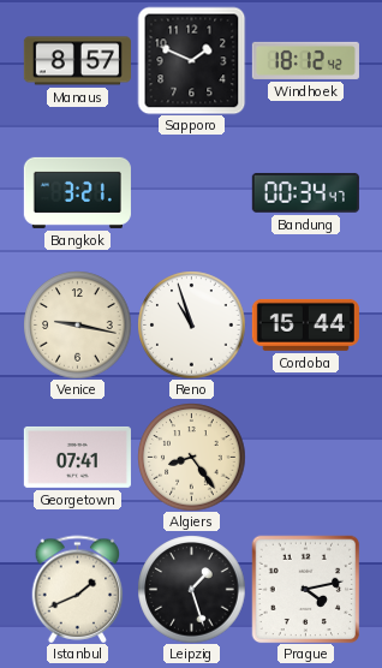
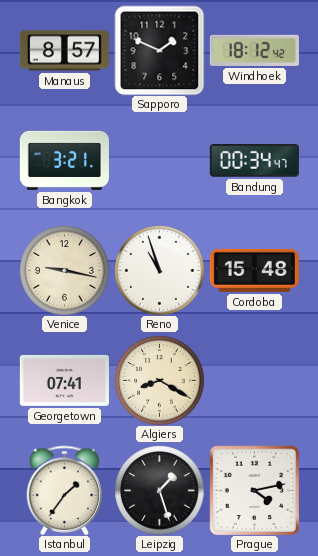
Cordoba: 15:44 -> 15:48 (254, 270)
Algiers: 8:24 -> 8:20 (159, 380)
Istanbul: 1:41 -> 1:36 (65, 490)
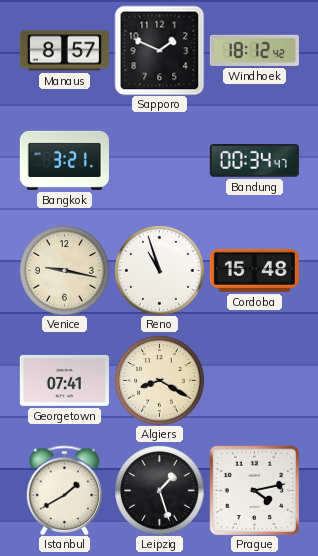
Istanbul: 1:36 -> 1:40 (65, 490)
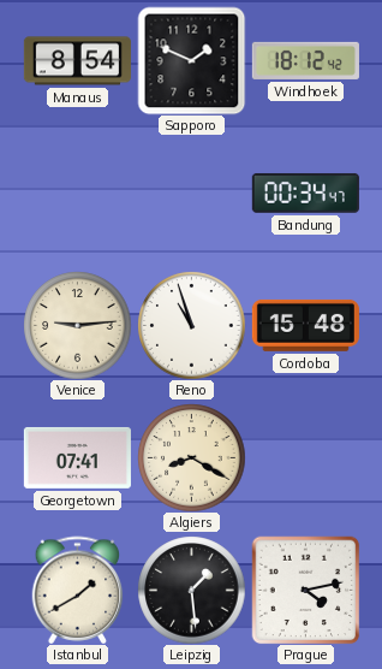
Manaus: 8:57 -> 8:54 (77, 61)
Bangkok: 3:21 -> none (64, 160)
Venice: 9:17 -> 9:14 (77, 325)
Leipzig: 1:27 -> 1:29 (191, 590)
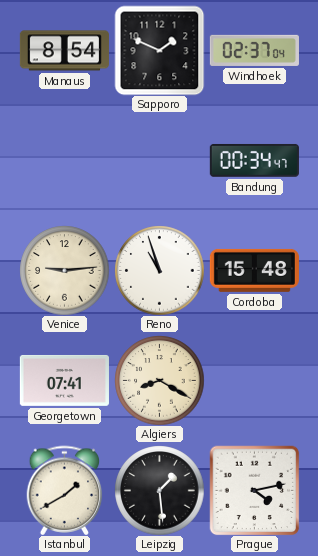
Windhoek: 18:12 -> 02:37 (254, 50)
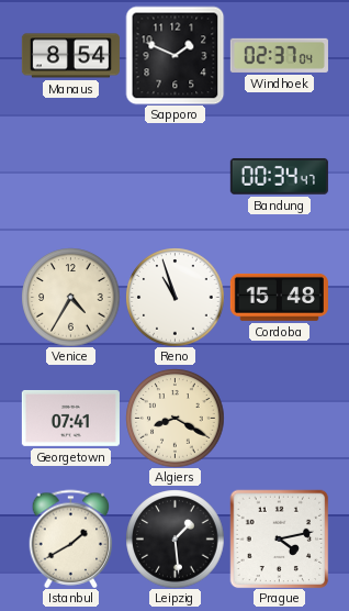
Venice: 9:14 -> 4:35 (70, 297)
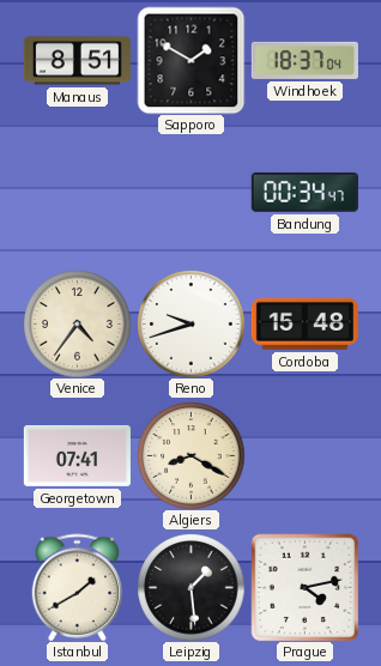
Manaus: 8:54 -> 8:51 (77, 61)
Sapporo: 1:49 -> 1:50 (190, 60)
Windhoek: 02:37 -> 18:37 (304, 60)
Venice: 4:35 -> 4:36 (77, 323)
Reno: 10:57 -> 9:42 (190, 323)
